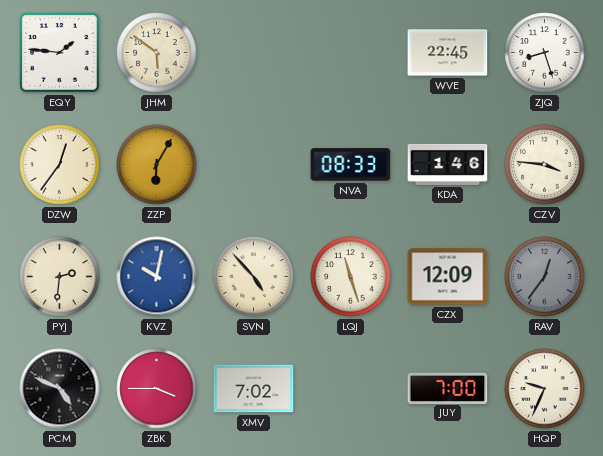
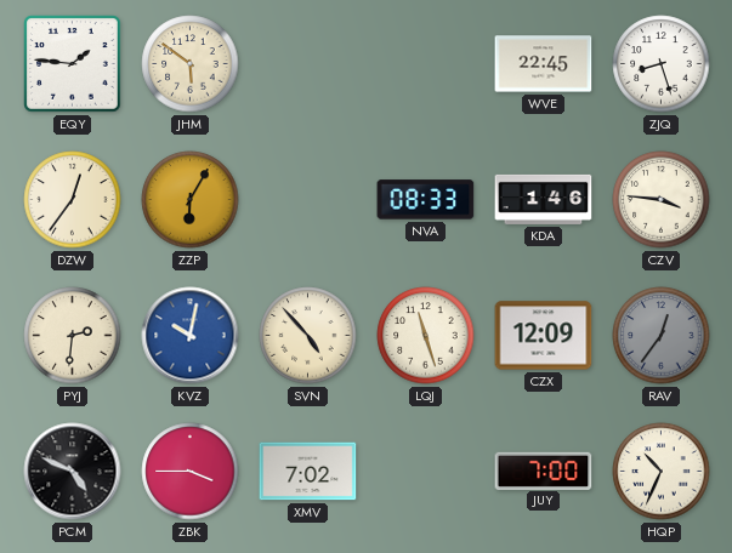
HQP: 9:34 -> 10:34 (662, 472)
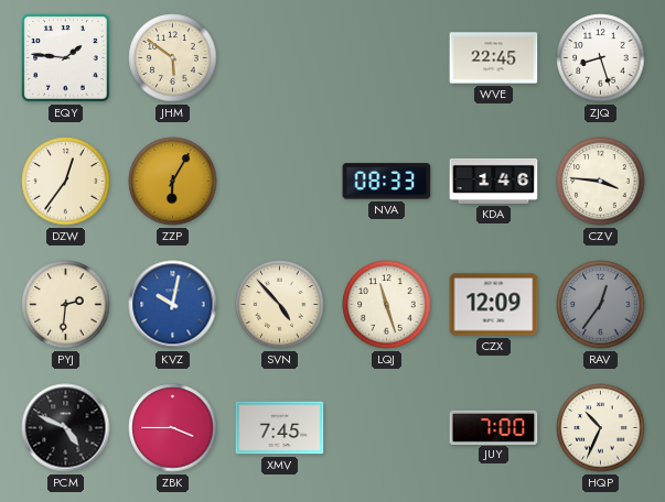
XMV: 7:02 -> 7:45 (280, 428)
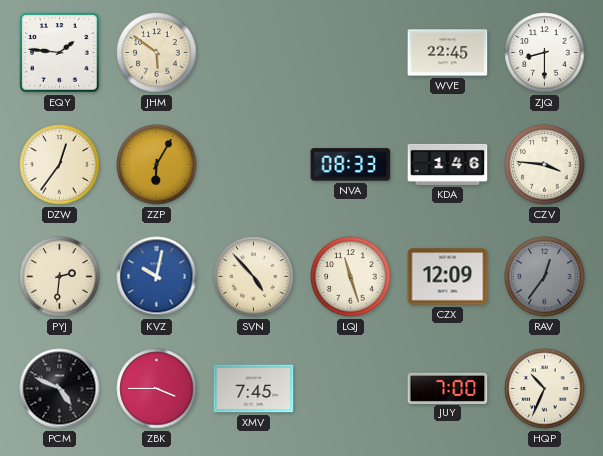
ZJQ: 8:27 -> 8:30 (545, 53)
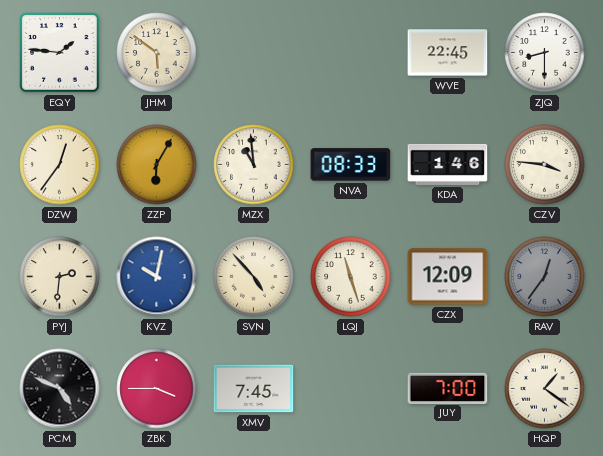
MZX: none -> 10:59 (254, 165)
HQP: 10:34 -> 1:21 (545, 389)
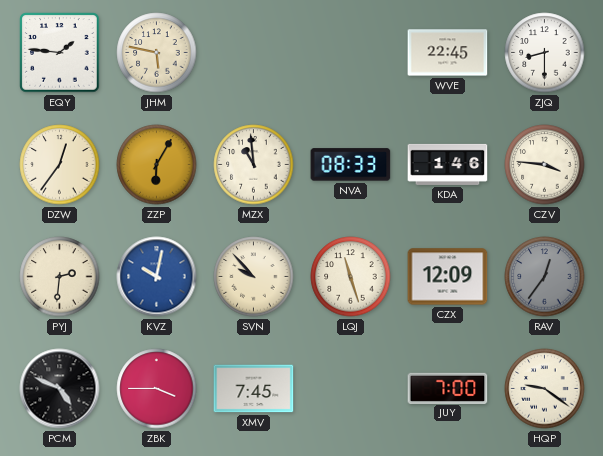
JHM: 5:51 -> 5:47 (157, 53)
SVN: 4:53 -> 9:53 (254, 277)
HQP: 1:21 -> 9:21 (545, 389)
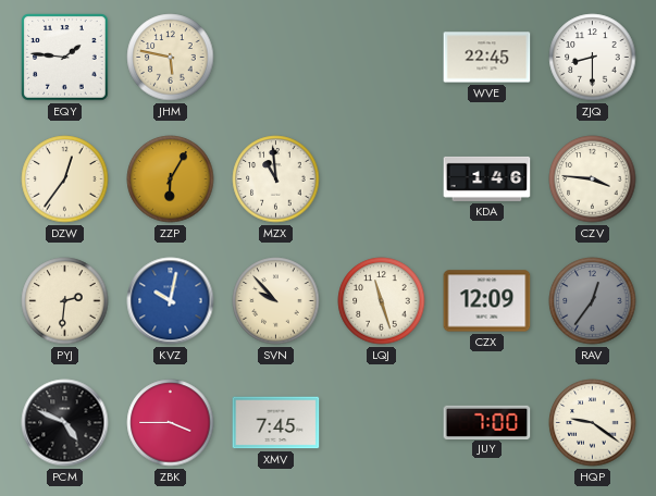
NVA: 08:33 -> none (351, 165)
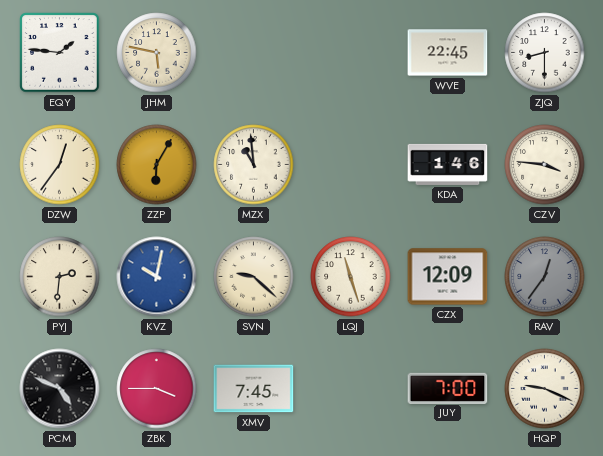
SVN: 9:53 -> 9:22 (254, 277)
HQP: 9:21 -> 9:19 (545, 389)
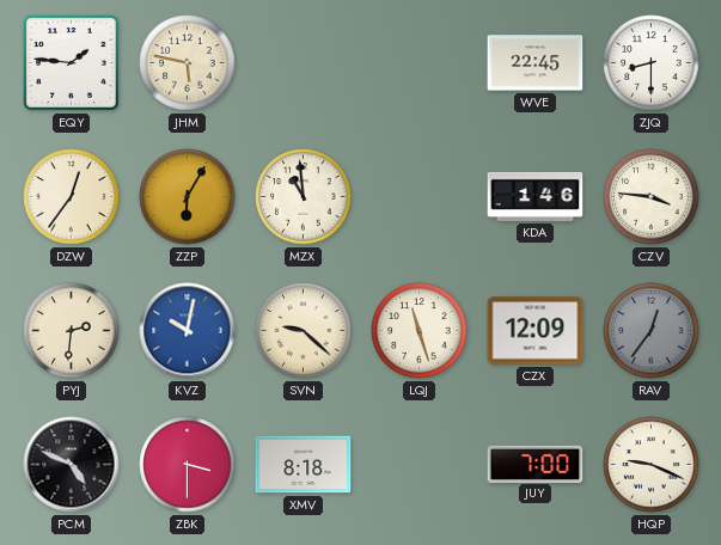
ZBK: 3:45 -> 3:30 (188, 465)
XMV: 7:45 -> 8:18 (304, 465)
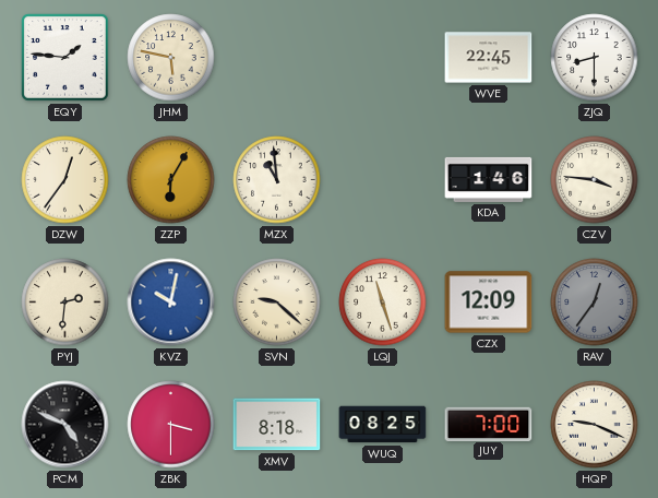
WUQ: none -> 08:25 (383, 425)
